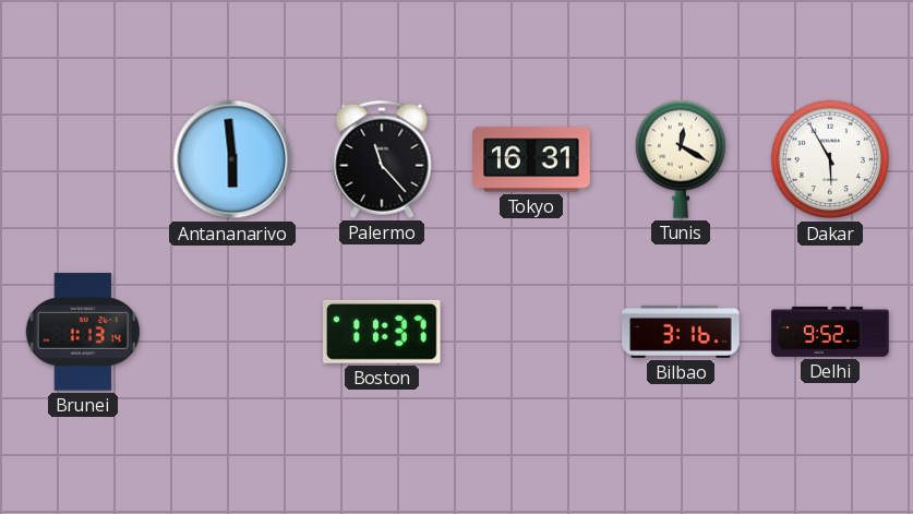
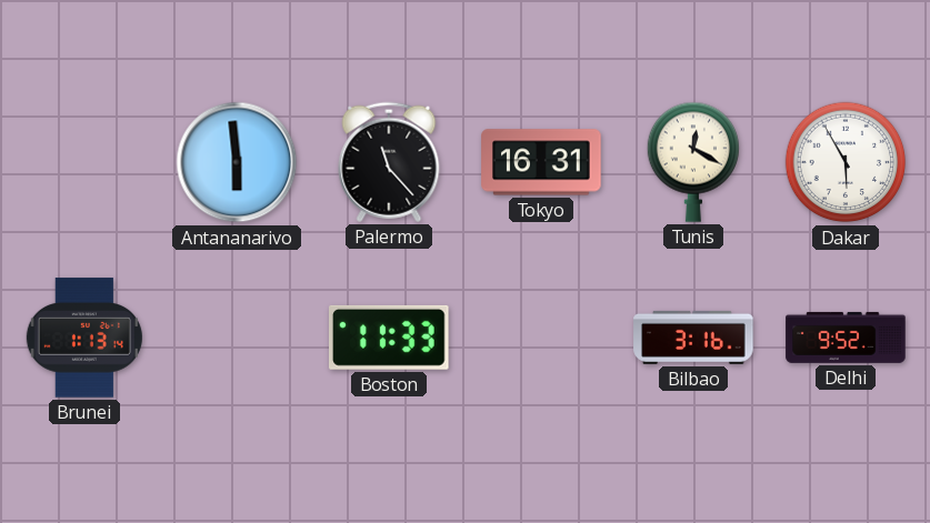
Boston: 11:37 -> 11:33 (390, 338)
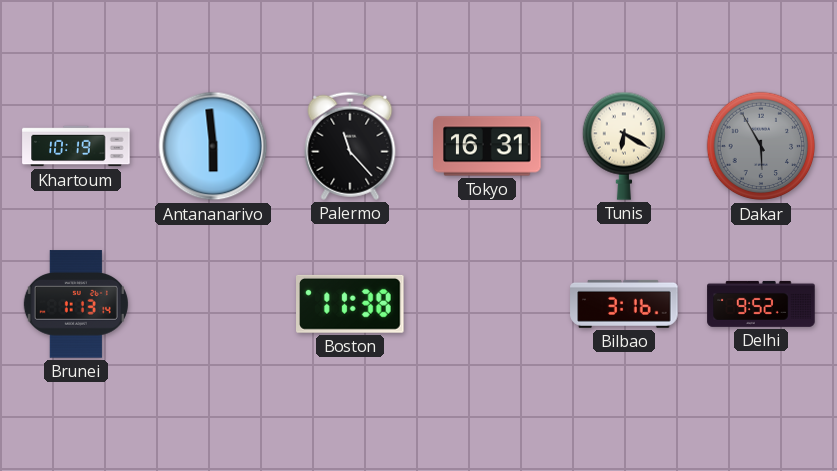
Khartoum: none -> 10:19 (76, 146)
Tunis: 12:20 -> 6:20 (623, 146)
Dakar dial: white -> grey (761, 146)
Boston: 11:33 -> 11:38 (351, 304)
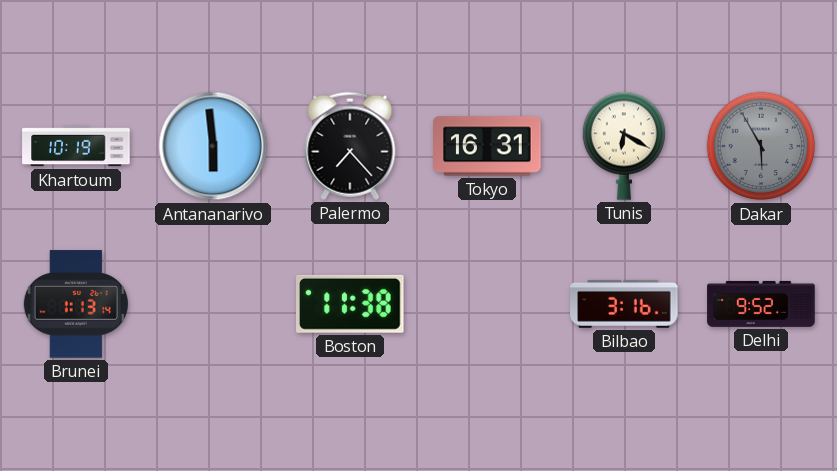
Palermo: 11:23 -> 7:23 (350, 146)
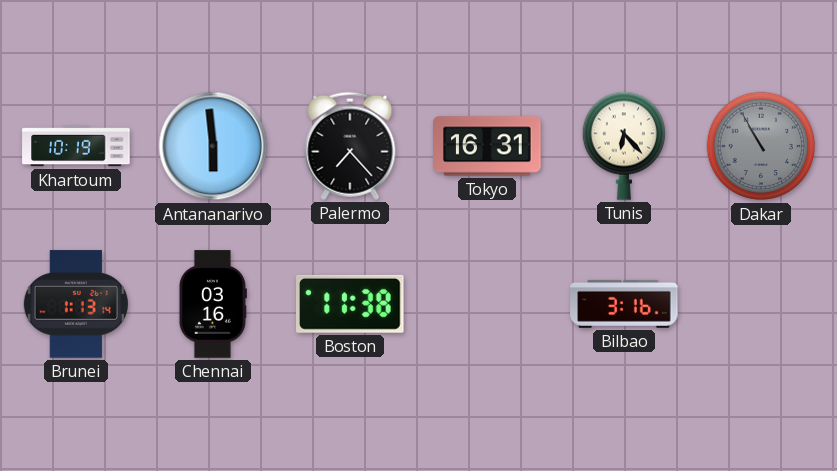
Tunis: 6:20 -> 6:23 (623, 146)
Dakar: 5:55 -> 10:55 (761, 146)
Chennai: none -> 03:16 (213, 304)
Delhi: 9:52 -> none (761, 304)
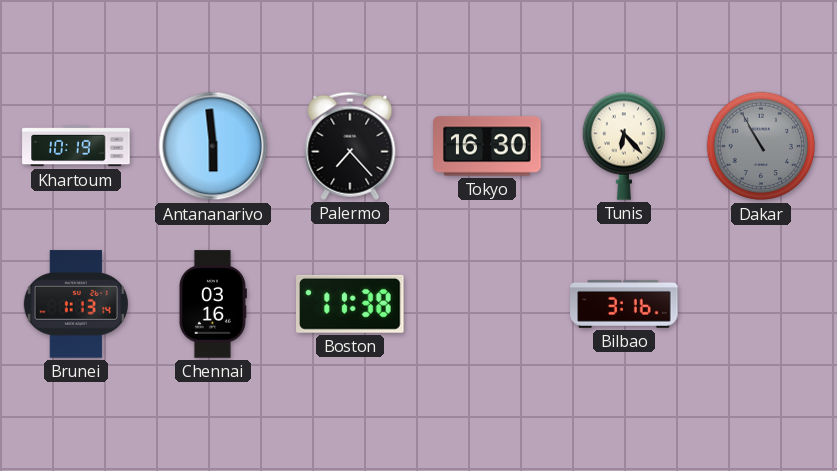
Tokyo: 16:31 -> 16:30 (487, 146)
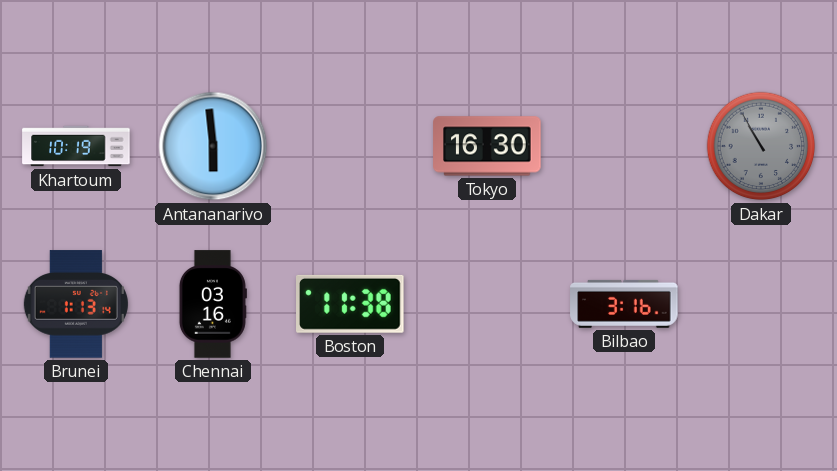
Palermo: 7:23 -> none (350, 146)
Tunis: 6:23 -> none (623, 146)
